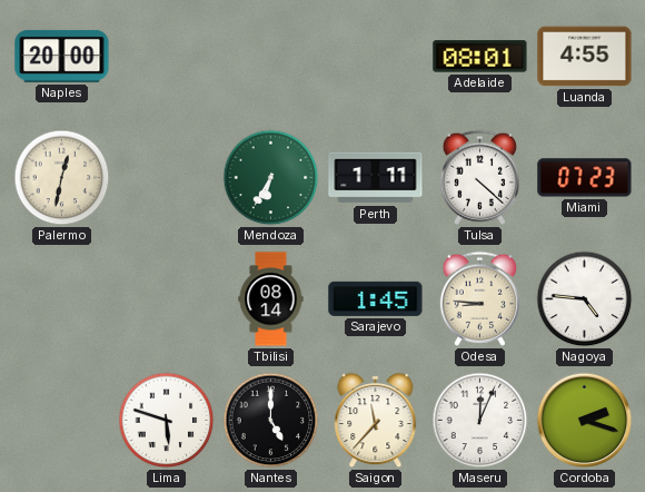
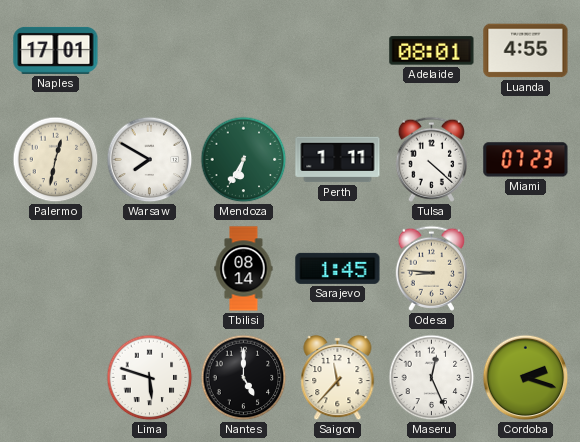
Naples: 20:00 -> 17:01 (56, 50)
Warsaw: none -> 7:50 (150, 160)
Nagoya: 4:46 -> none (585, 299)
Maseru: 12:04 -> 12:26 (432, 378)
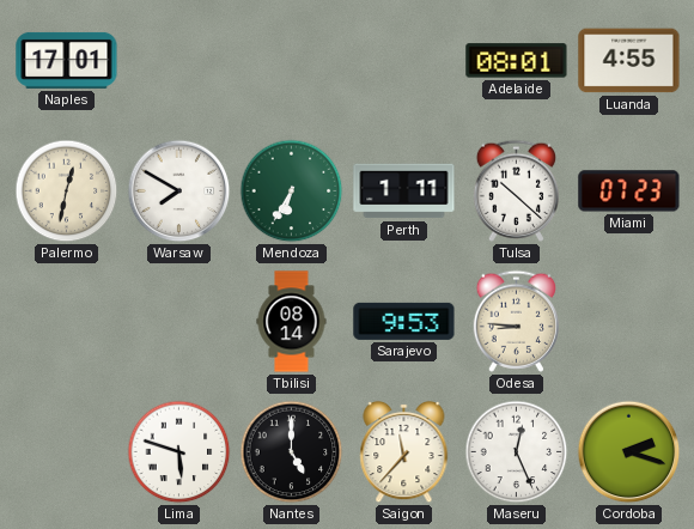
Tulsa: 4:22 -> 10:22 (516, 190)
Sarajevo: 1:45 -> 9:53 (404, 321)
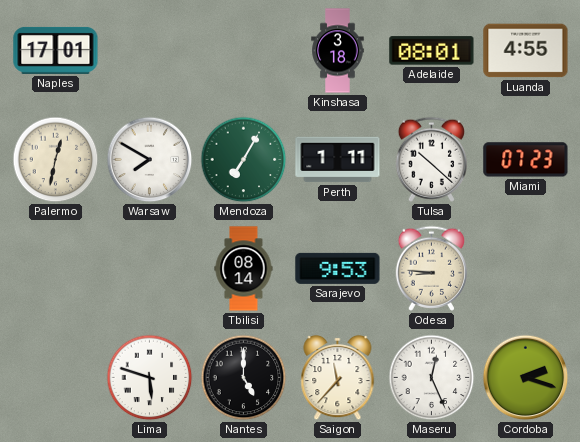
Kinshasa: none -> 3:18 (338, 51)
Mendoza: 6:35 -> 7:05 (244, 160)
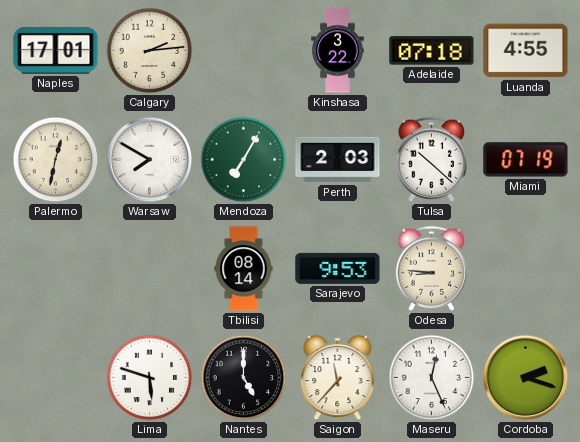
Calgary: none -> 2:14 (150, 51)
Kinshasa: 3:18 -> 3:22 (338, 51)
Adelaide: 08:01 -> 07:18 (432, 51)
Perth: 1:11 -> 2:03 (338, 160)
Miami: 07:23 -> 07:19 (526, 160)
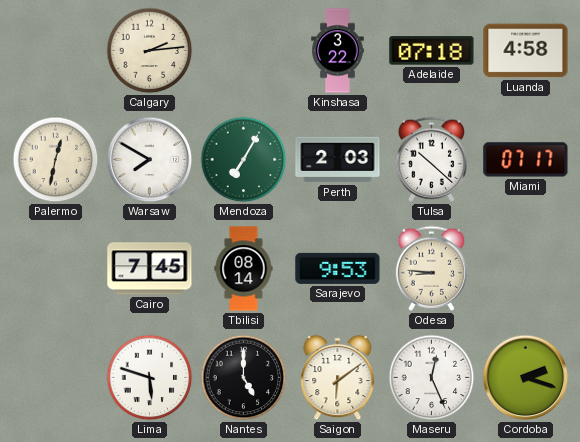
Naples: 17:01 -> none (56, 50)
Luanda: 4:55 -> 4:58 (526, 51)
Miami: 07:19 -> 07:17 (526, 160)
Cairo: none -> 7:45 (150, 269)
Saigon: 11:37 -> 6:09 (338, 378)
